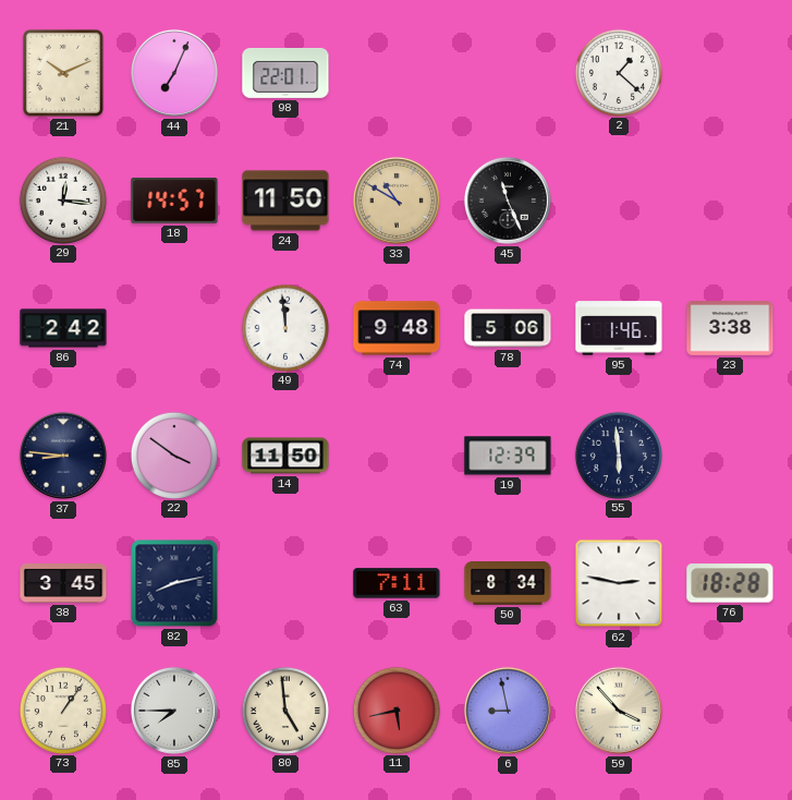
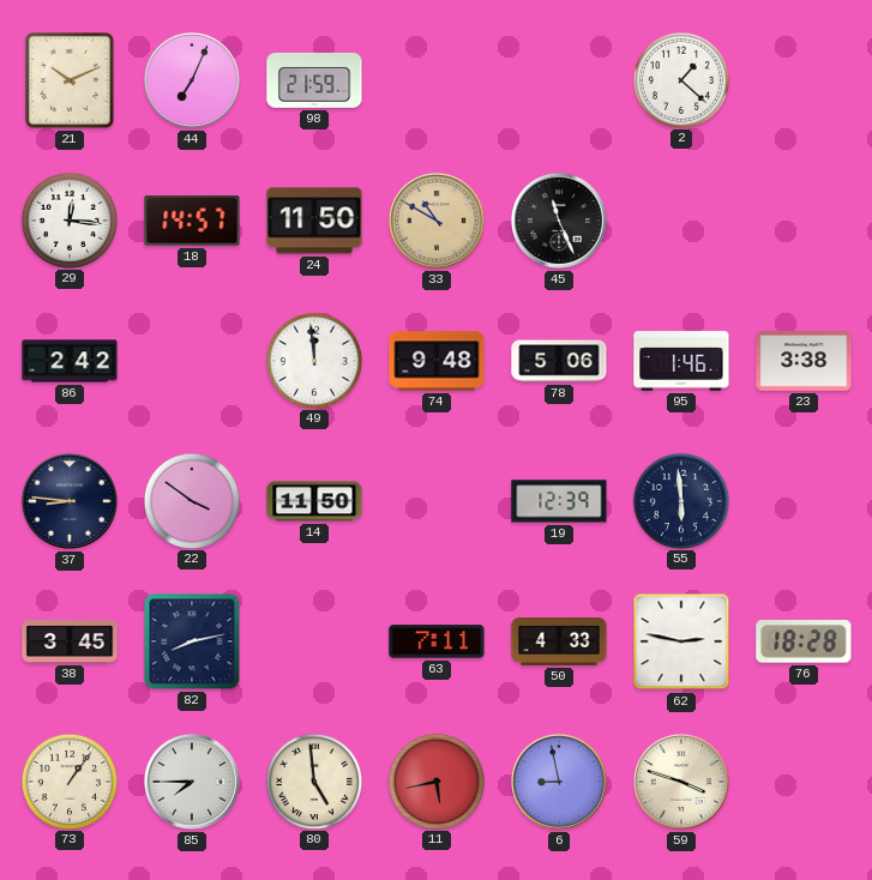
98: 22:01 -> 21:59 (314, 80)
50: 8:34 -> 4:33 (559, 643)
59: 3:53 -> 3:48 (681, 782)
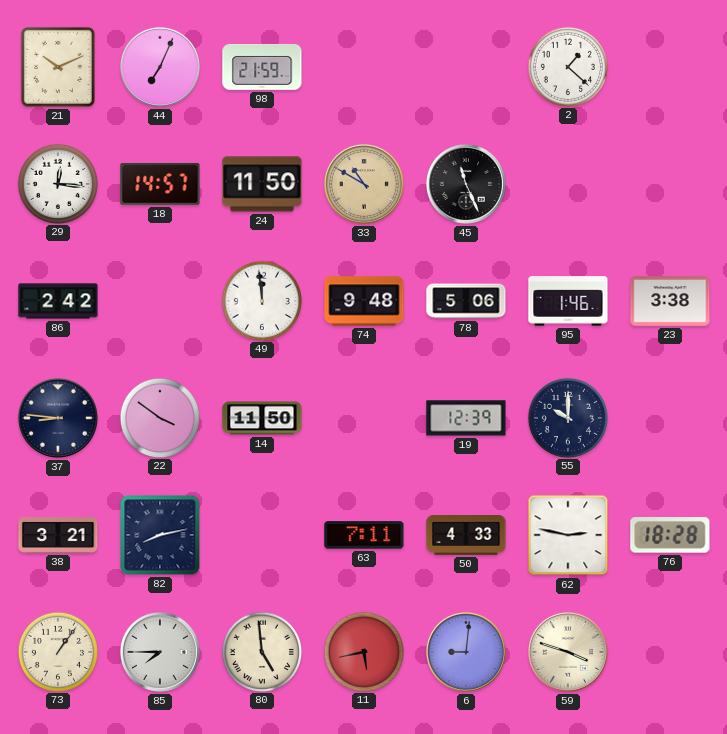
55: 5:59 -> 10:00 (567, 417)
38: 3:45 -> 3:21 (58, 536)
6: 8:58 -> 9:01 (466, 652)
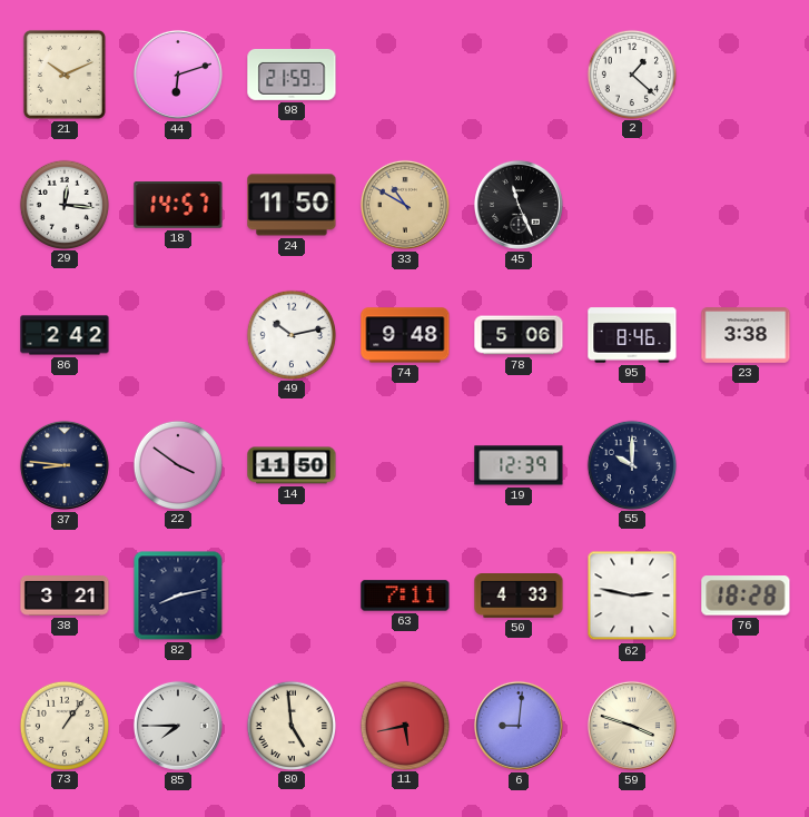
44: 7:04 -> 6:12 (178, 75)
49: 11:59 -> 10:13 (290, 334)
95: 1:46 -> 8:46 (632, 335)
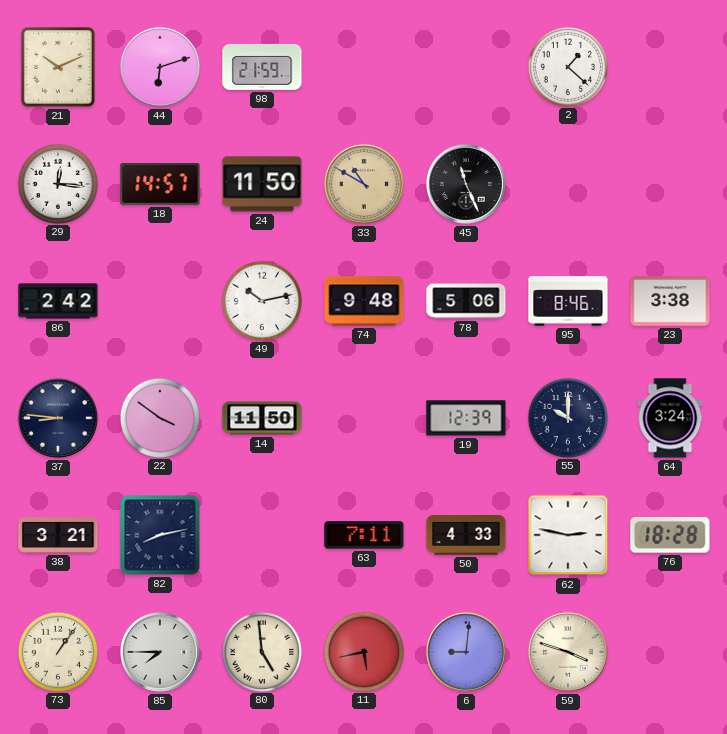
64: none -> 3:24 (670, 418)
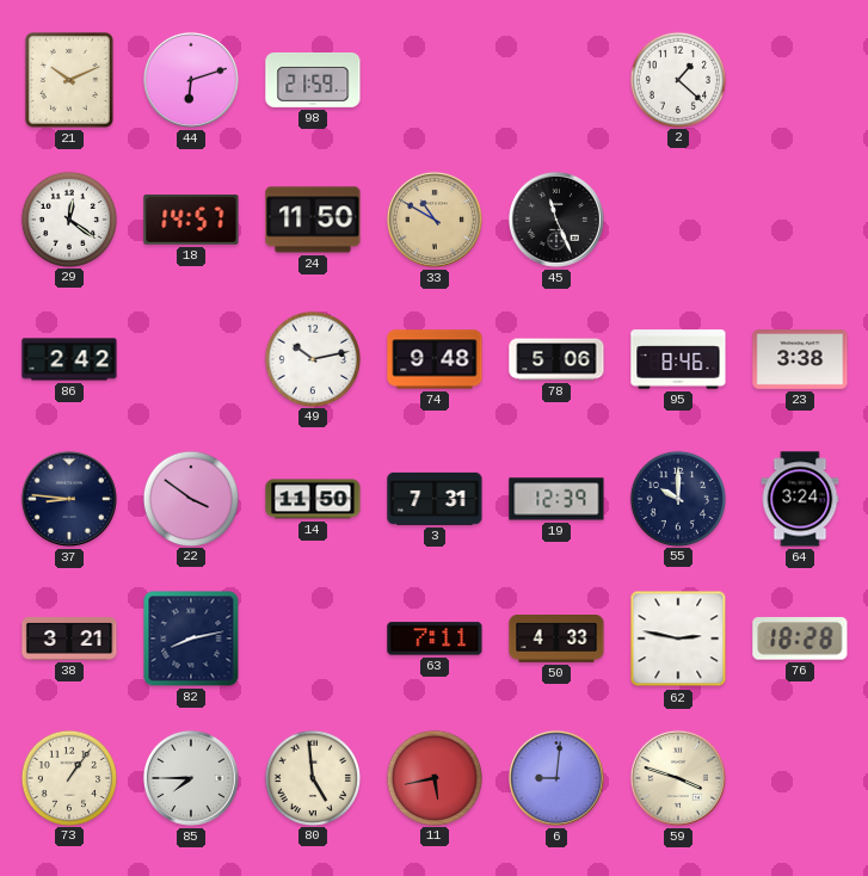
29: 12:16 -> 12:21 (68, 218)
3: none -> 7:31 (435, 499)
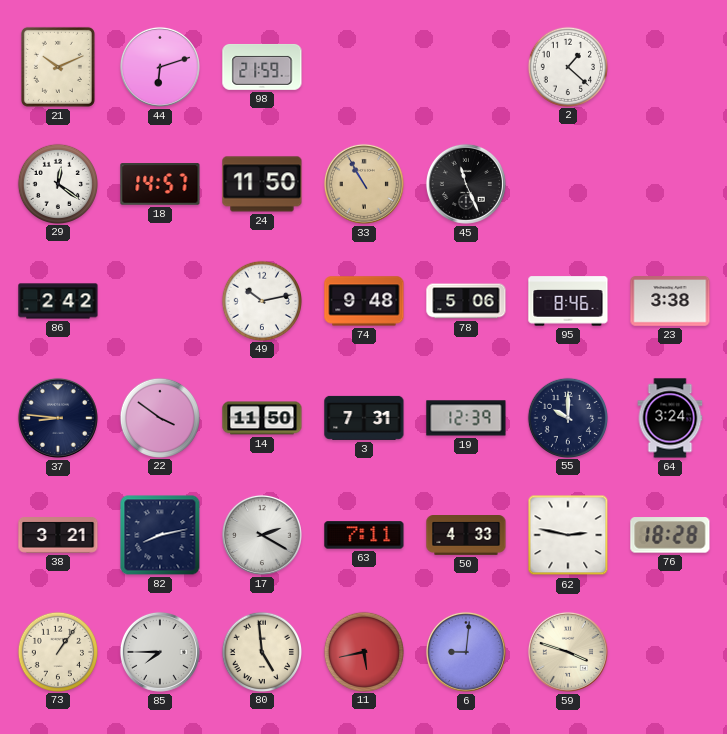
33: 10:50 -> 10:55 (364, 184)
17: none -> 2:20 (262, 535)
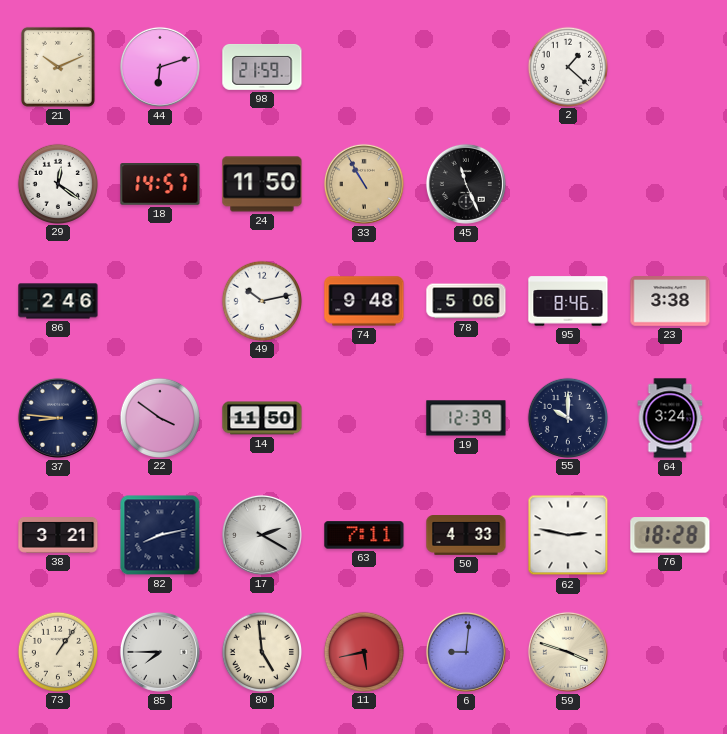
86: 2:42 -> 2:46 (58, 301)
3: 7:31 -> none (364, 418)
